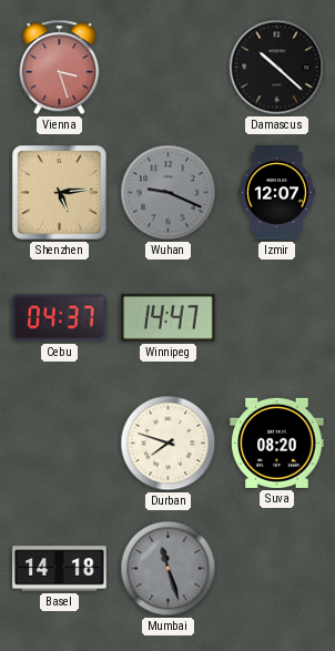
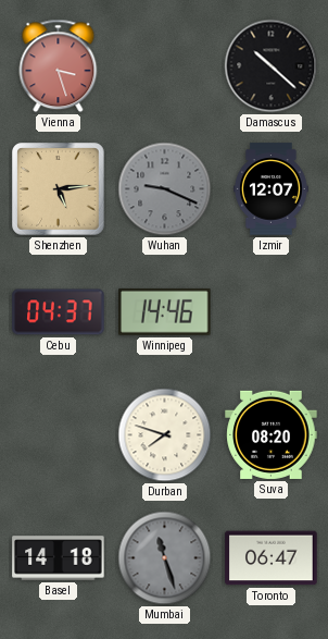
Winnipeg: 14:47 -> 14:46 (165, 311)
Toronto: none -> 06:47 (272, 558)
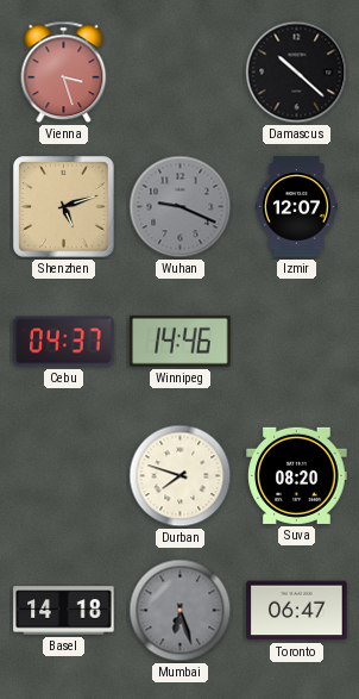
Shenzhen: 5:14 -> 5:12 (64, 207)
Mumbai: 11:27 -> 6:27 (181, 611)
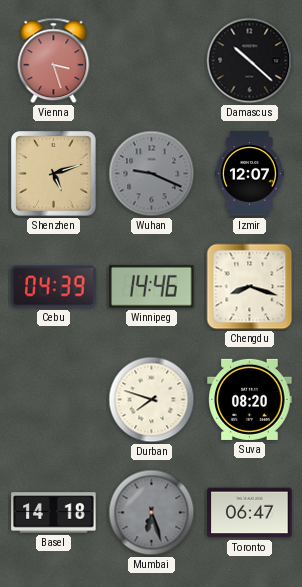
Cebu: 04:37 -> 04:39 (54, 287)
Chengdu: none -> 8:18 (250, 287)
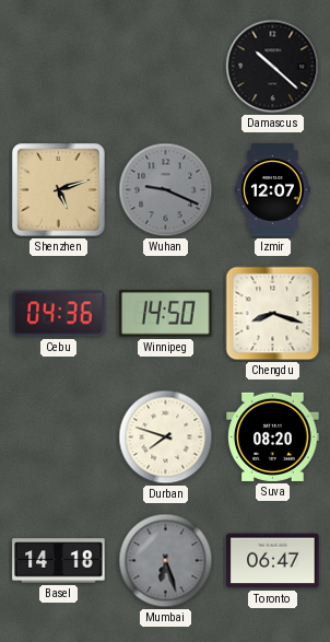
Vienna: 3:27 -> none (54, 61)
Cebu: 04:39 -> 04:36 (59, 314)
Winnipeg: 14:46 -> 14:50 (166, 313)
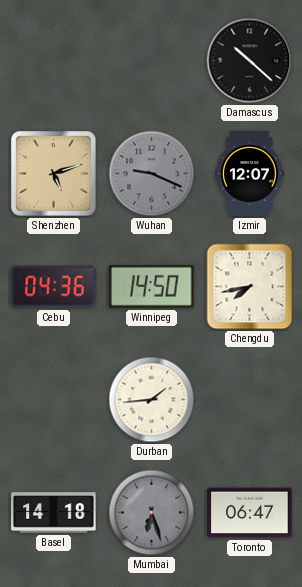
Chengdu: 8:18 -> 7:43 (250, 287)
Durban: 7:48 -> 1:44 (152, 400)
Suva: 08:20 -> none (273, 436)
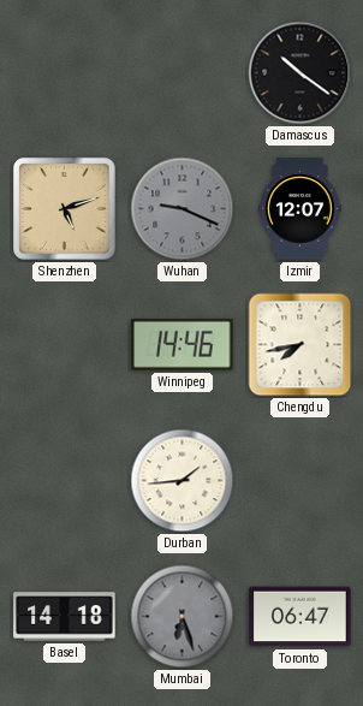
Damascus: 10:22 -> 10:21 (300, 73)
Cebu: 04:36 -> none (54, 287)
Winnipeg: 14:50 -> 14:46 (183, 344)
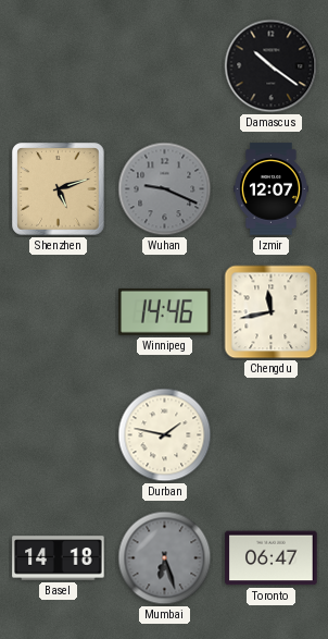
Chengdu: 7:43 -> 11:43 (272, 312)
Durban: 1:44 -> 1:47 (165, 435)
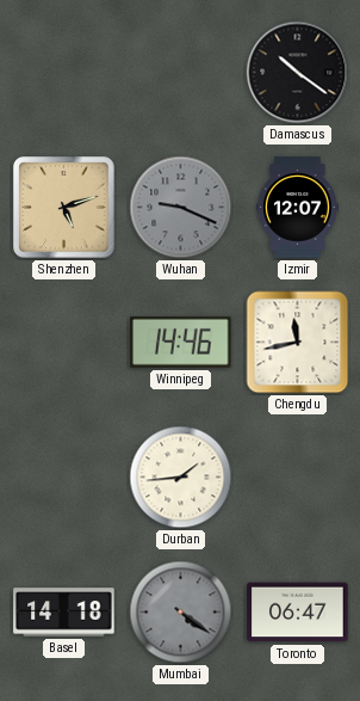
Durban: 1:47 -> 1:44 (181, 478)
Mumbai: 6:27 -> 4:21 (181, 613)
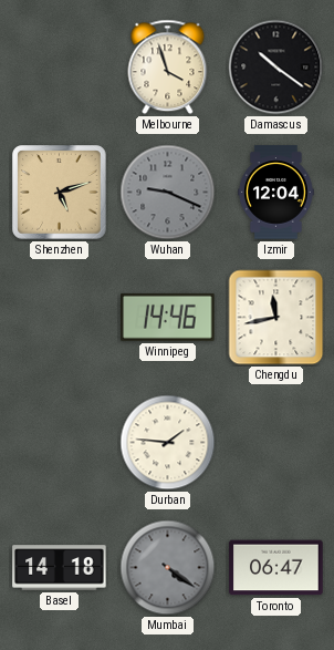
Melbourne: none -> 3:57 (168, 68)
Izmir: 12:07 -> 12:04 (275, 193)
Durban: 1:44 -> 1:46 (168, 443)
